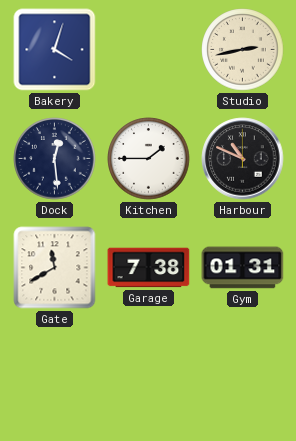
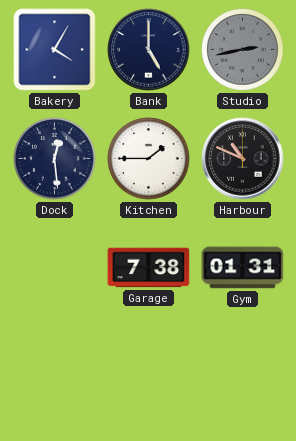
Bakery: 4:03 -> 4:05 (55, 50)
Bank: none -> 5:00 (149, 50)
Studio dial: cream -> grey (243, 50)
Gate: 11:40 -> none (55, 268)
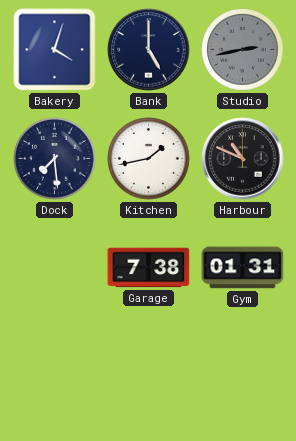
Bakery: 4:05 -> 4:03 (55, 50)
Dock: 12:29 -> 7:29 (55, 159)
Kitchen: 1:45 -> 1:43 (149, 159)
